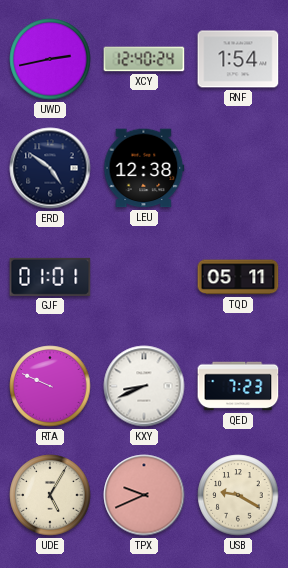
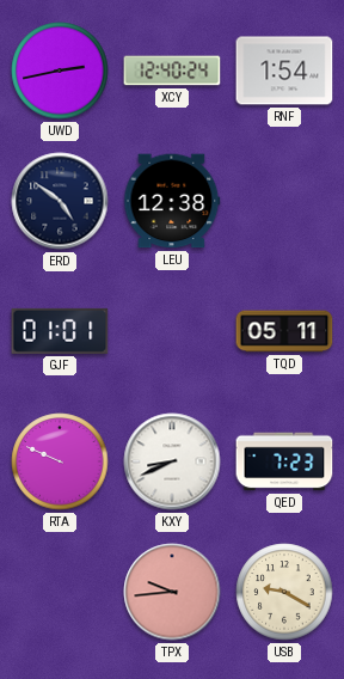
UDE: 5:05 -> none (50, 495)
TPX: 9:41 -> 9:44 (172, 592)
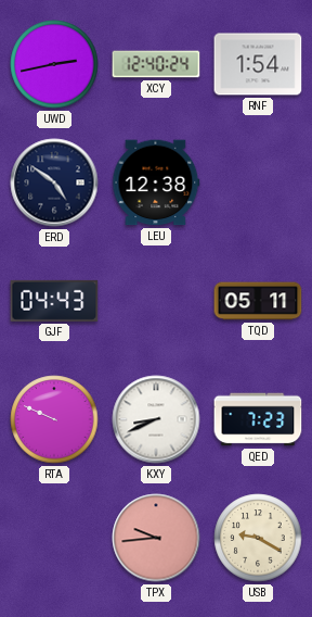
GJF: 01:01 -> 04:43 (54, 301)
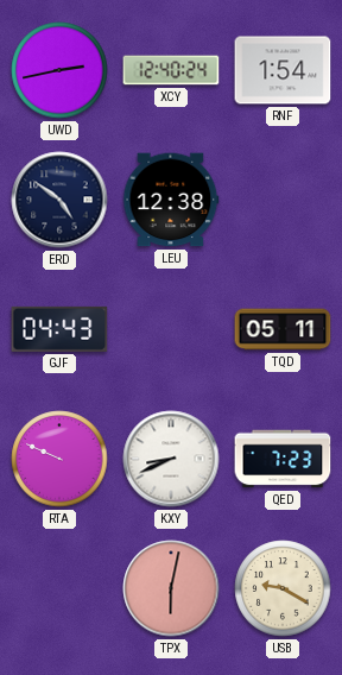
TPX: 9:44 -> 6:02 (171, 588)
